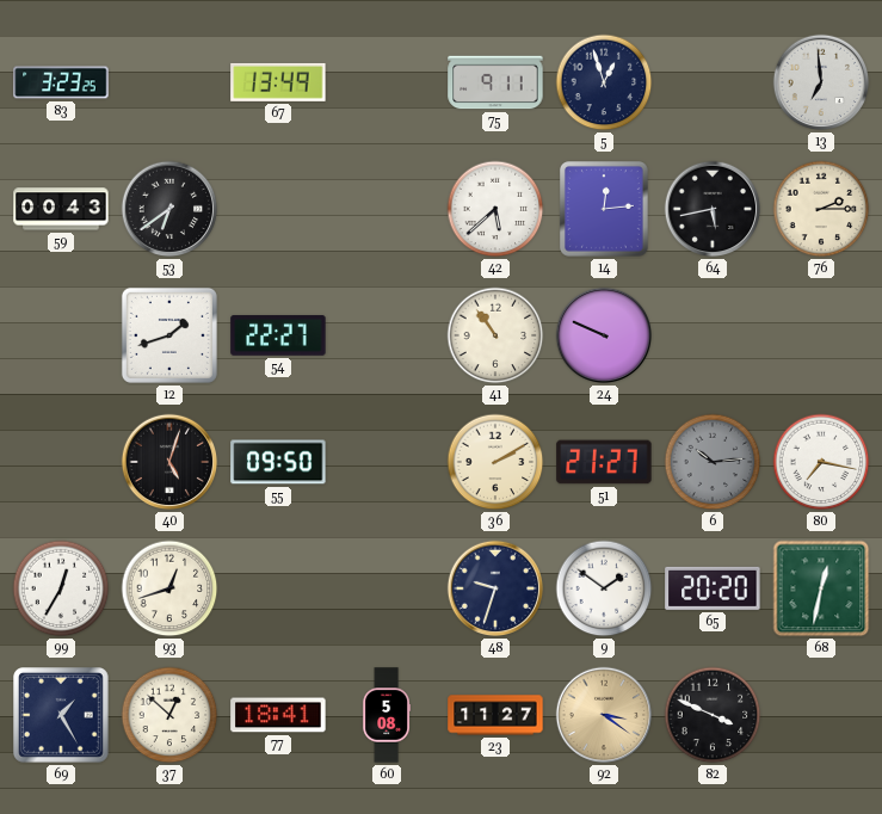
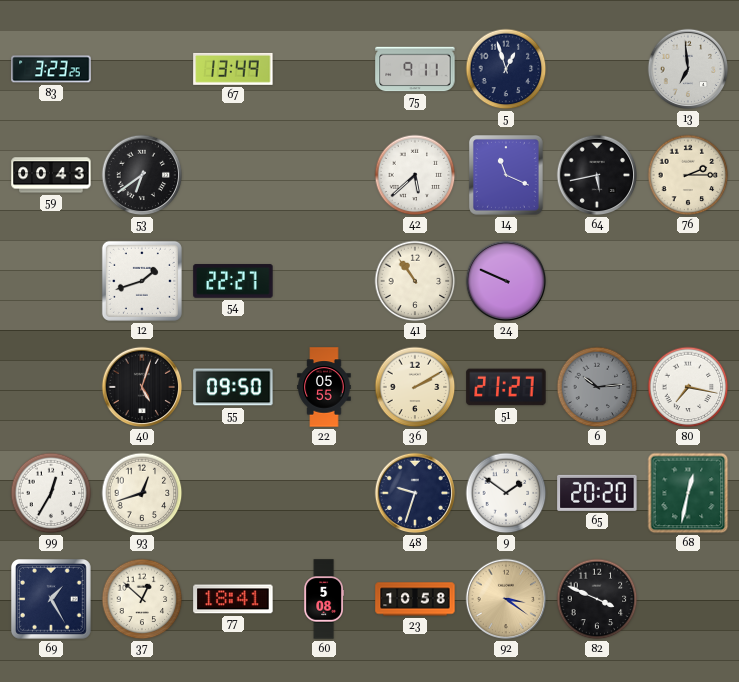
14: 12:14 -> 11:19 (506, 176)
22: none -> 05:55 (324, 387)
23: 11:27 -> 10:58 (415, 599)
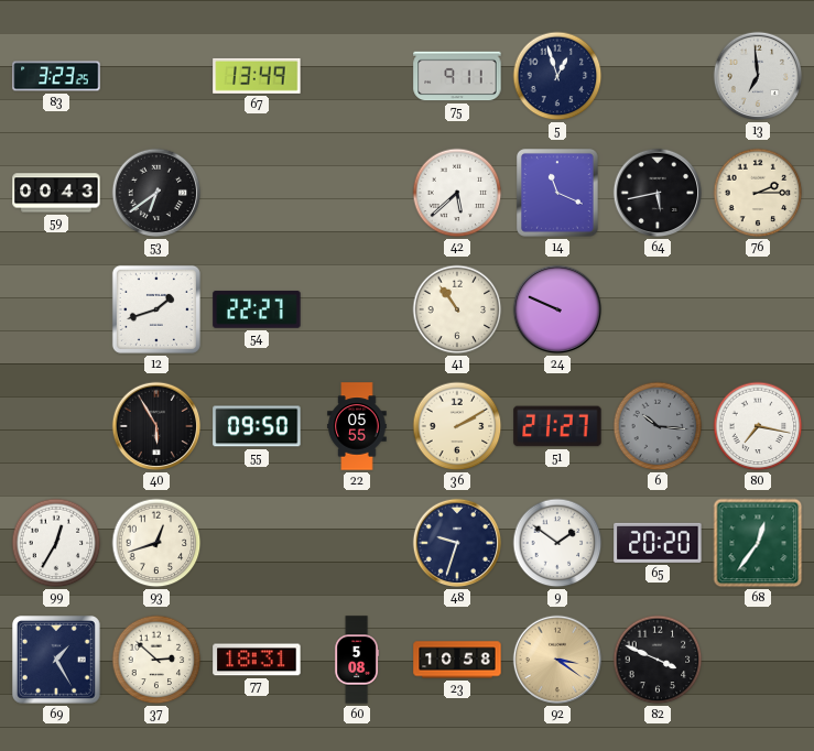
40: 5:03 -> 5:55 (156, 426)
6: 10:14 -> 10:16 (658, 426)
68: 12:32 -> 12:36 (758, 543)
37: 12:52 -> 2:52 (156, 660)
77: 18:41 -> 18:31 (257, 660)
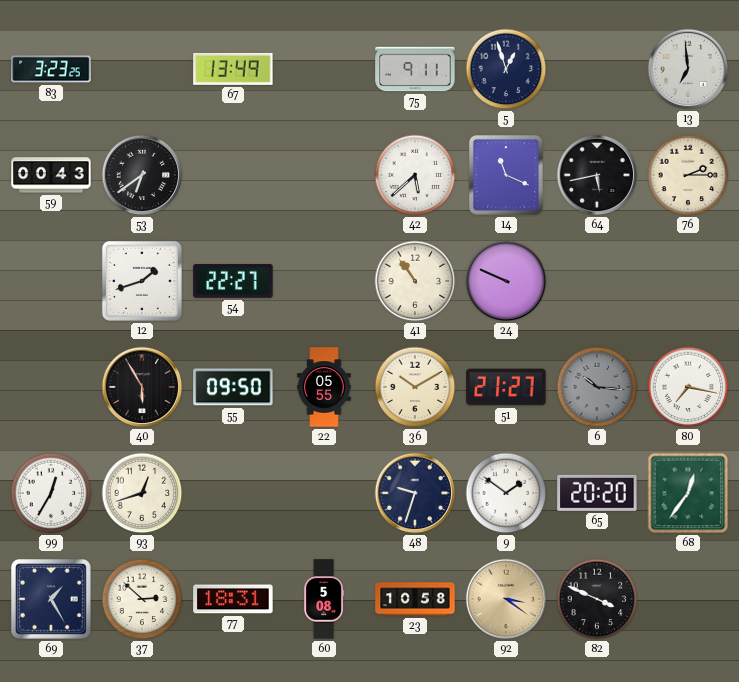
36: 2:10 -> 10:10 (415, 387)
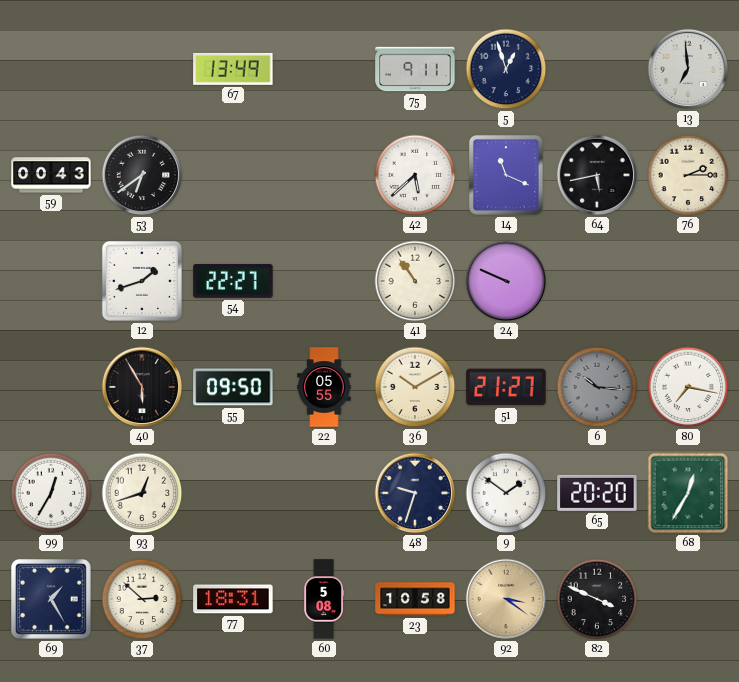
83: 3:23 -> none (51, 69)
68: 12:36 -> 12:35 (688, 493)
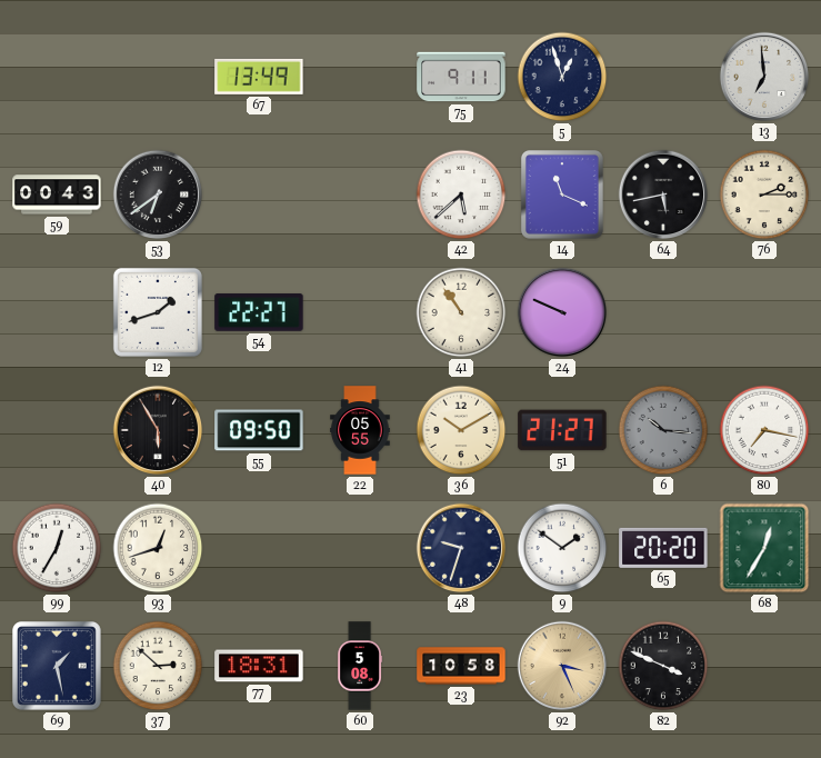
69: 1:25 -> 1:28 (58, 667)
92: 3:21 -> 3:26 (562, 666)
